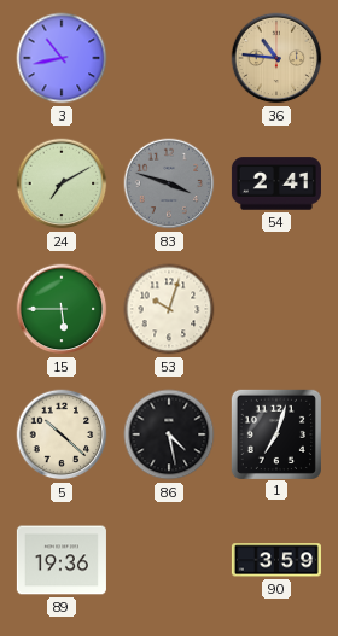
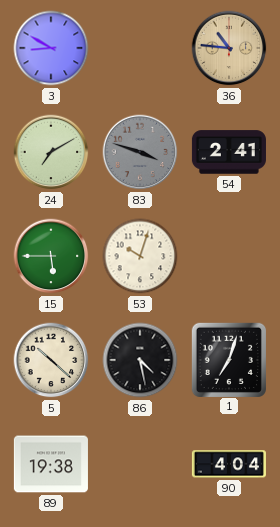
3: 10:43 -> 8:50 (51, 48)
89: 19:36 -> 19:38 (51, 464)
90: 3:59 -> 4:04 (229, 464)
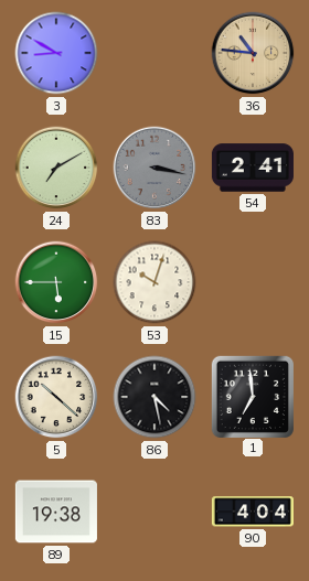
83: 3:48 -> 3:17 (154, 168)
1: 7:03 -> 6:59 (252, 396)
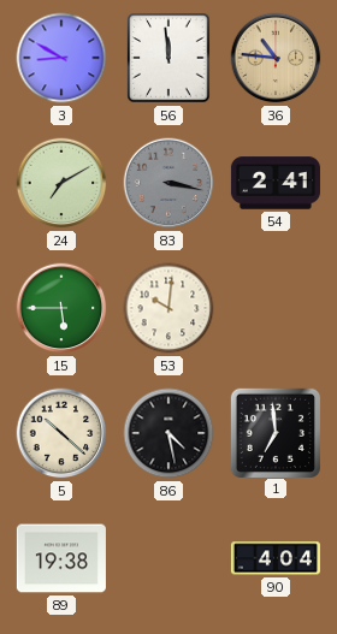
56: none -> 11:59 (168, 58)
53: 10:03 -> 10:01 (168, 308)
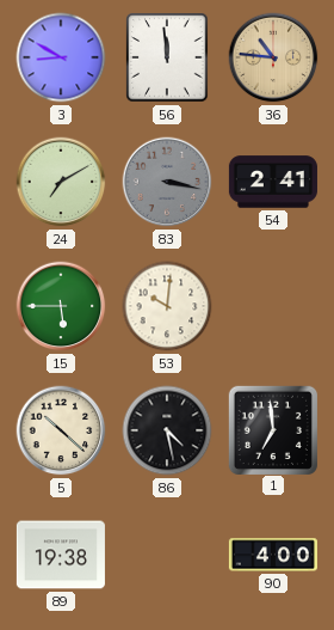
90: 4:04 -> 4:00 (273, 555)
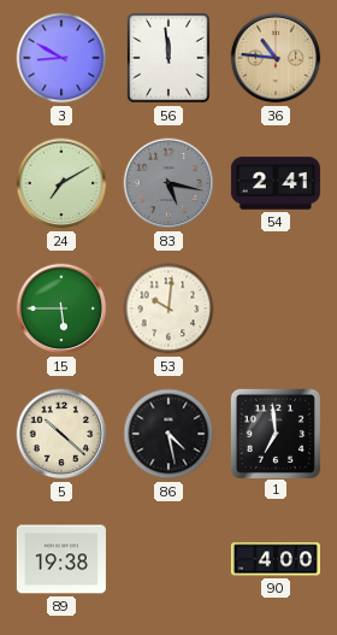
83: 3:17 -> 5:17 (168, 183)
